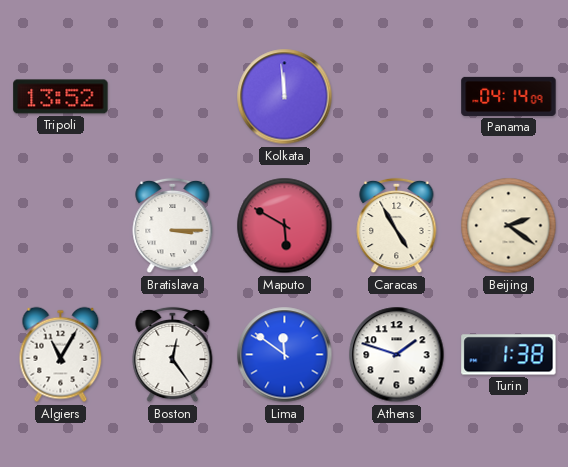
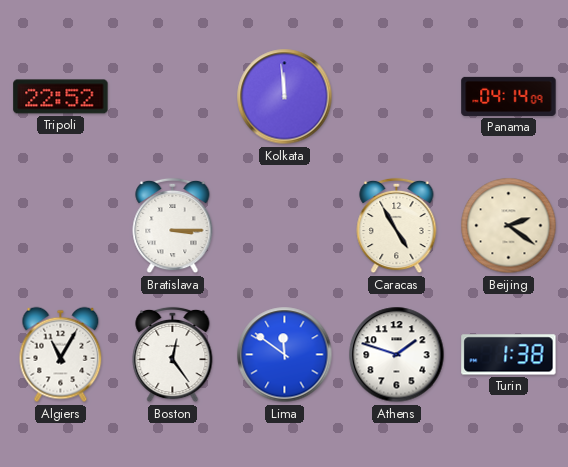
Tripoli: 13:52 -> 22:52 (61, 97)
Maputo: 5:50 -> none (285, 226)
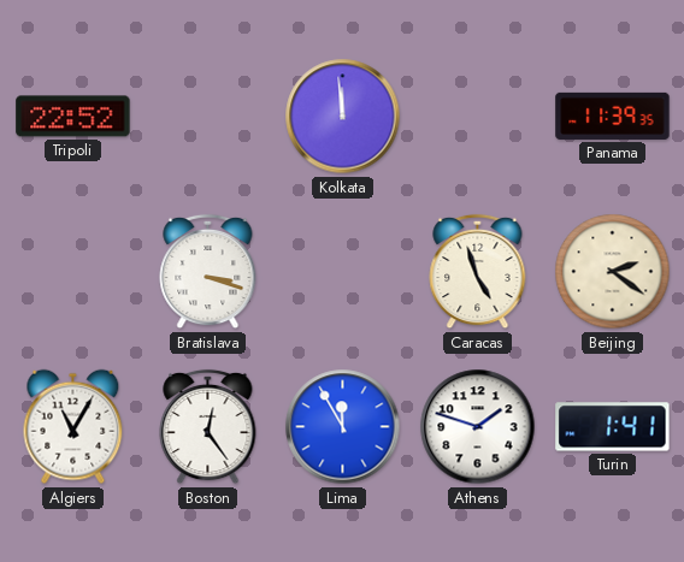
Panama: 04:14 -> 11:39 (613, 116)
Bratislava: 3:15 -> 3:18 (208, 272)
Caracas: 4:55 -> 4:57 (478, 272)
Lima: 11:51 -> 11:55 (343, 427)
Turin: 1:38 -> 1:41 (613, 427)
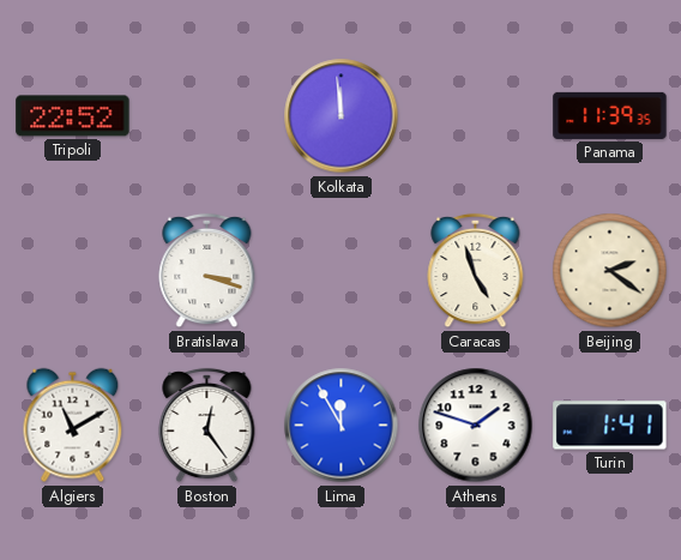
Algiers: 11:05 -> 11:10 (73, 426)
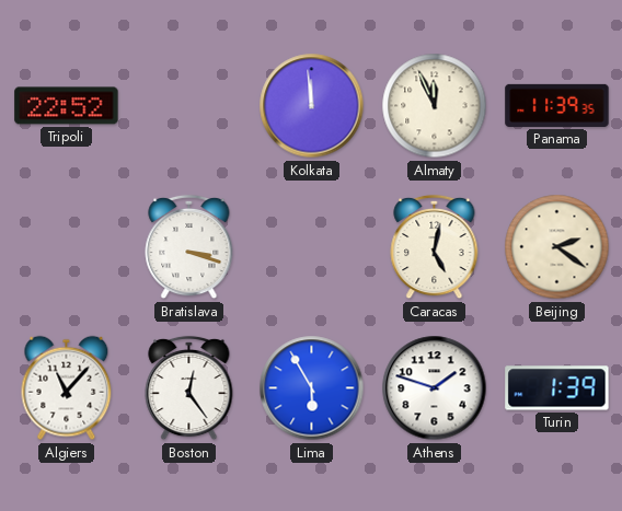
Almaty: none -> 11:56 (435, 106)
Caracas: 4:57 -> 5:02 (435, 247)
Algiers: 11:10 -> 11:07 (67, 388)
Lima: 11:55 -> 5:55 (312, 388)
Turin: 1:41 -> 1:39 (557, 388)
